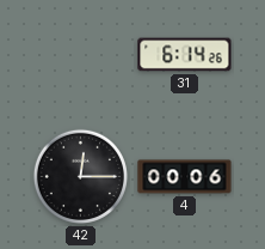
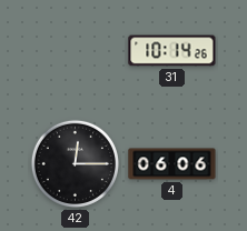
31: 6:14 -> 10:14 (172, 51)
4: 00:06 -> 06:06 (172, 164)
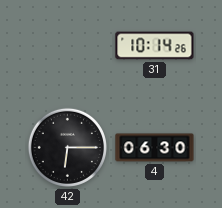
42: 12:15 -> 6:15 (67, 147)
4: 06:06 -> 06:30 (155, 148)
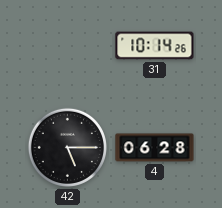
42: 6:15 -> 5:15 (67, 147)
4: 06:30 -> 06:28 (155, 148)
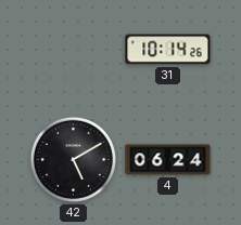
42: 5:15 -> 5:10 (73, 159)
4: 06:28 -> 06:24 (168, 160)
